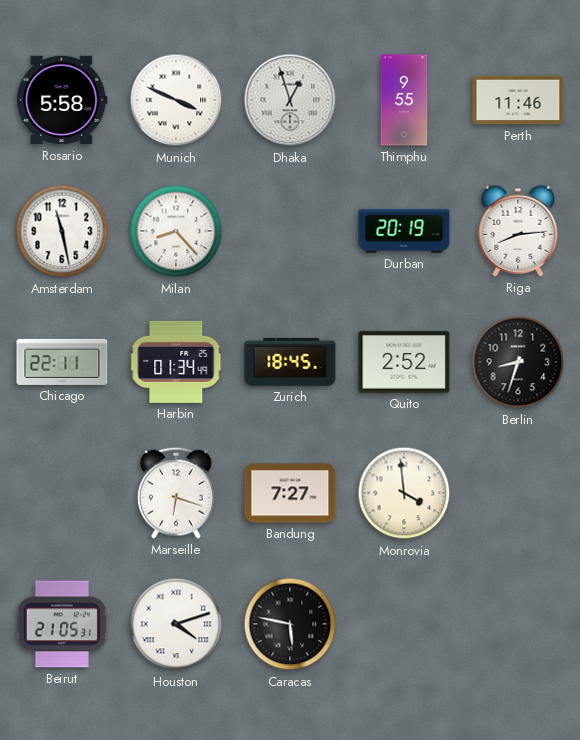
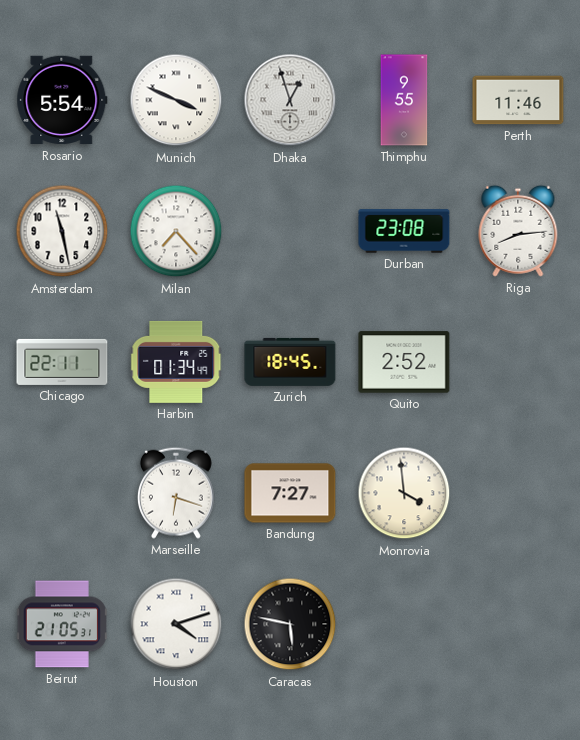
Rosario: 5:58 -> 5:54 (62, 100)
Milan: 8:23 -> 7:23 (176, 231)
Durban: 20:19 -> 23:08 (404, 231)
Berlin: 8:33 -> none (518, 362)
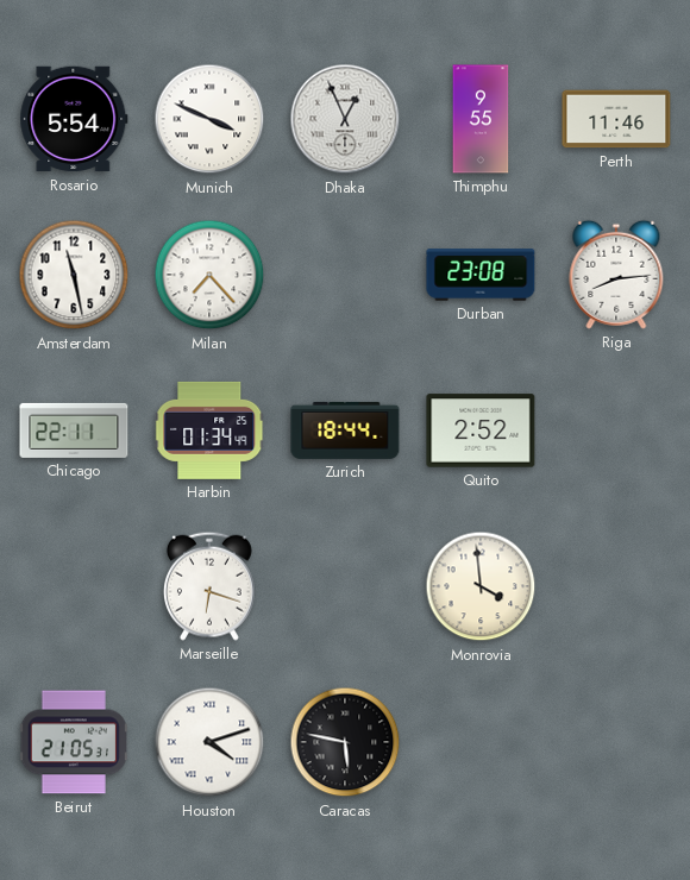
Dhaka: 12:57 -> 12:56 (345, 119)
Zurich: 18:45 -> 18:44 (345, 430)
Bandung: 7:27 -> none (290, 493)
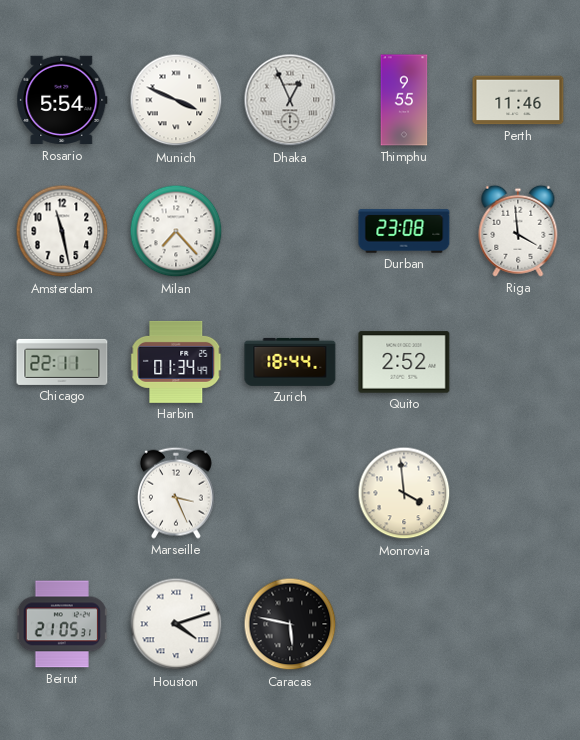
Riga: 8:14 -> 3:59 (518, 231)
Marseille: 6:18 -> 3:26 (176, 493)
